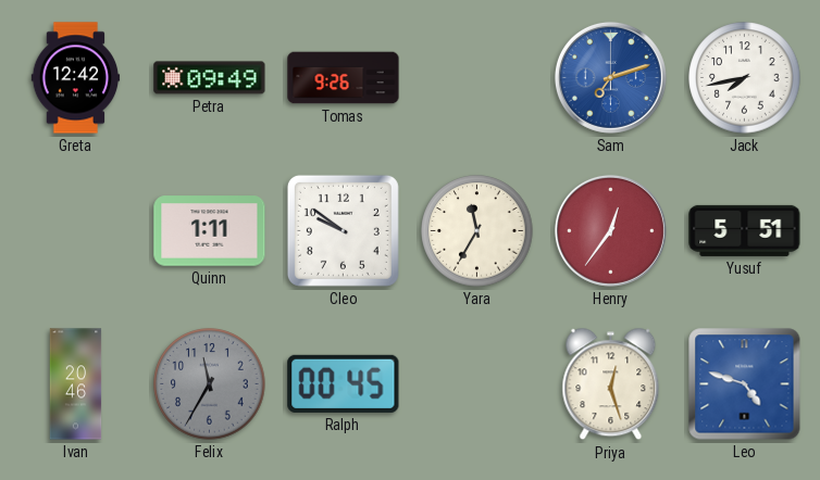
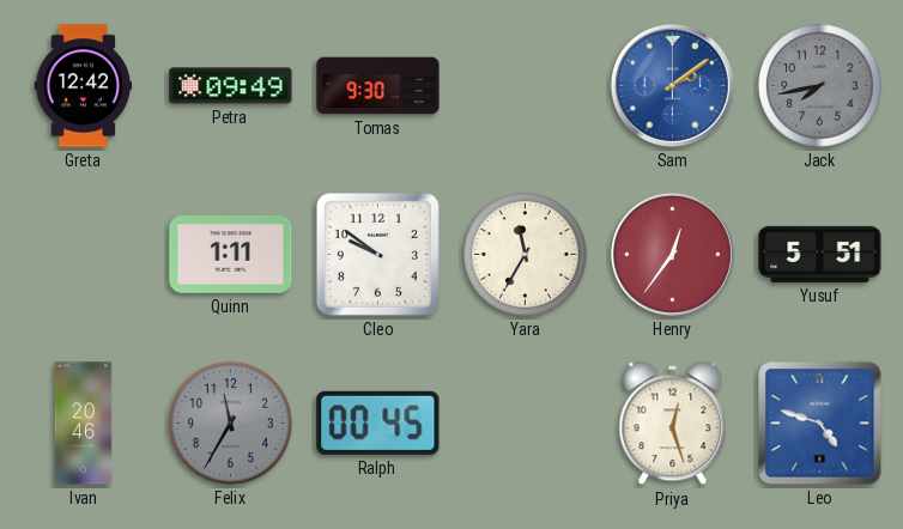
Tomas: 9:26 -> 9:30 (378, 86)
Sam: 7:12 -> 2:09 (672, 85)
Jack dial: white -> grey (820, 86)
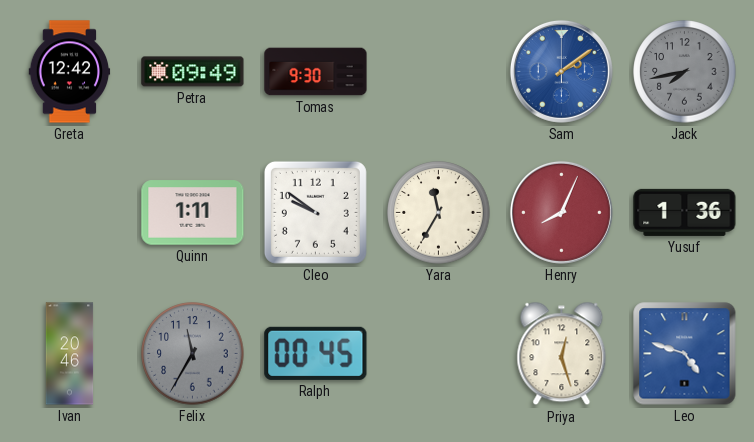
Henry: 12:36 -> 8:04 (561, 212)
Yusuf: 5:51 -> 1:36 (685, 212)
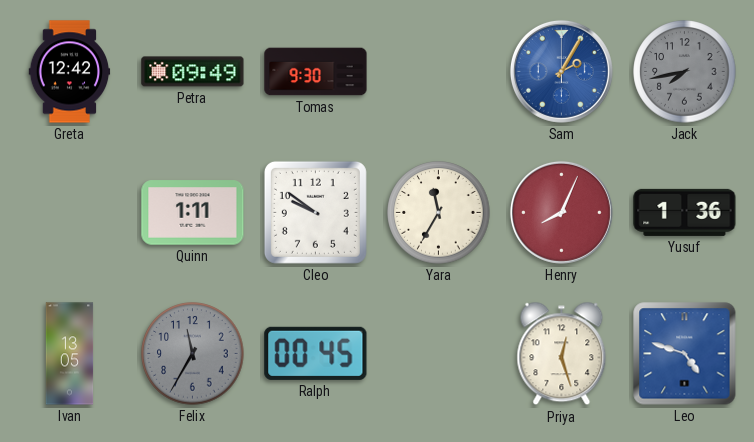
Sam: 2:09 -> 2:05 (561, 71)
Ivan: 20:46 -> 13:05 (70, 354)
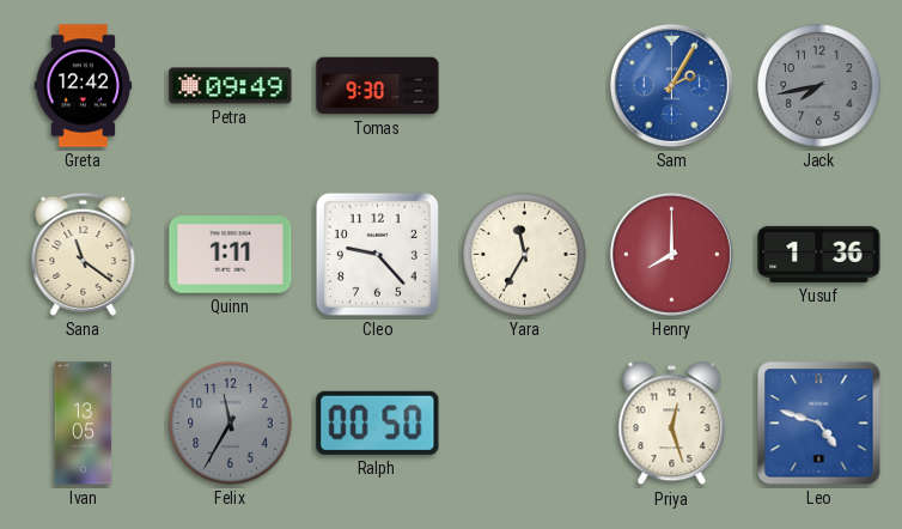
Sana: none -> 11:21 (84, 254)
Cleo: 9:51 -> 9:23 (377, 254)
Henry: 8:04 -> 8:00 (671, 254)
Ralph: 00:45 -> 00:50 (378, 422)
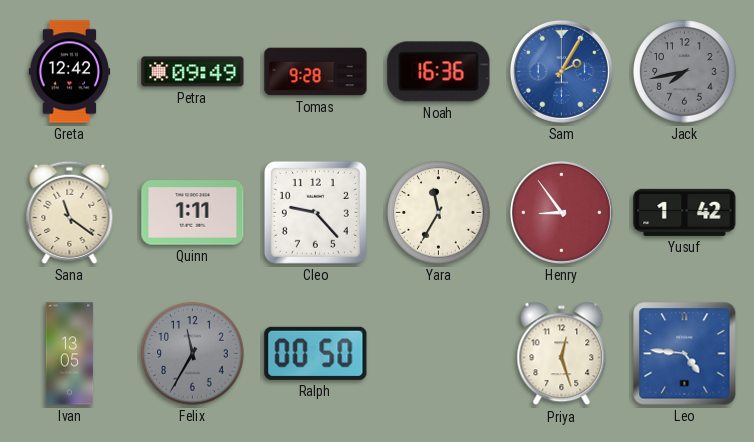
Tomas: 9:30 -> 9:28 (316, 72)
Noah: none -> 16:36 (439, 72)
Henry: 8:00 -> 8:54 (561, 212)
Yusuf: 1:36 -> 1:42 (685, 212)
Leo: 4:48 -> 4:46 (685, 354)
